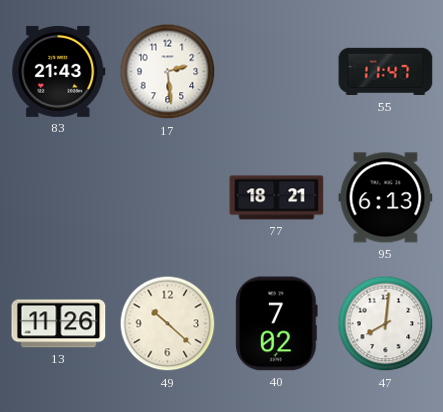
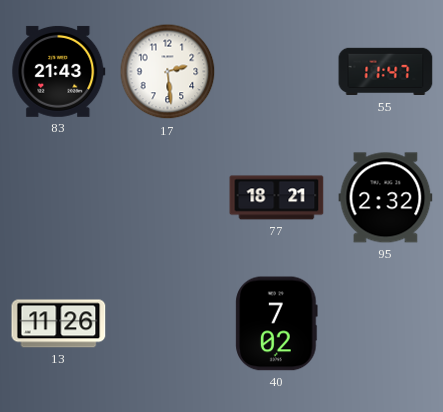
95: 6:13 -> 2:32 (386, 198)
49: 10:22 -> none (168, 324)
47: 8:01 -> none (386, 324)
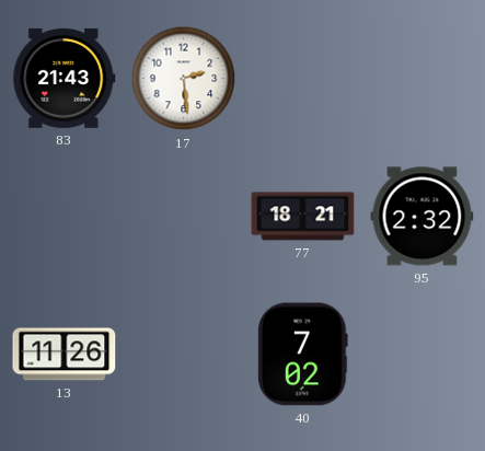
55: 11:47 -> none (386, 72)
